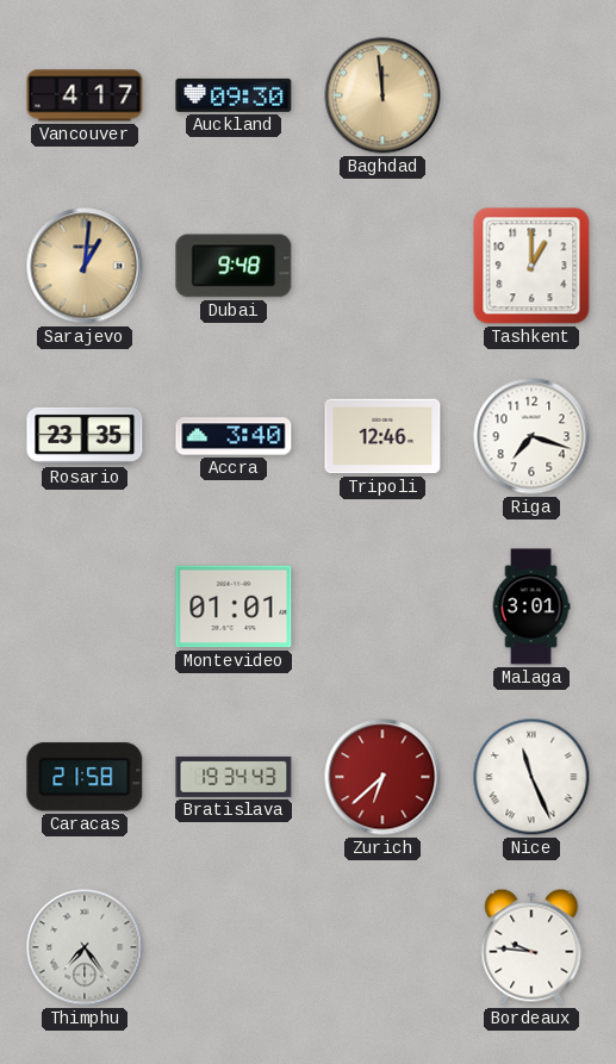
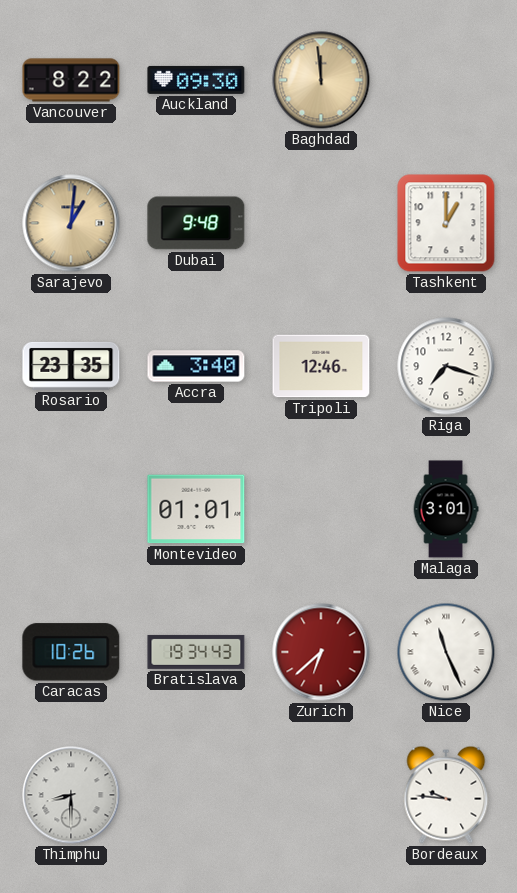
Vancouver: 4:17 -> 8:22 (71, 80)
Caracas: 21:58 -> 10:26 (71, 652)
Thimphu: 7:24 -> 8:30 (71, 795)
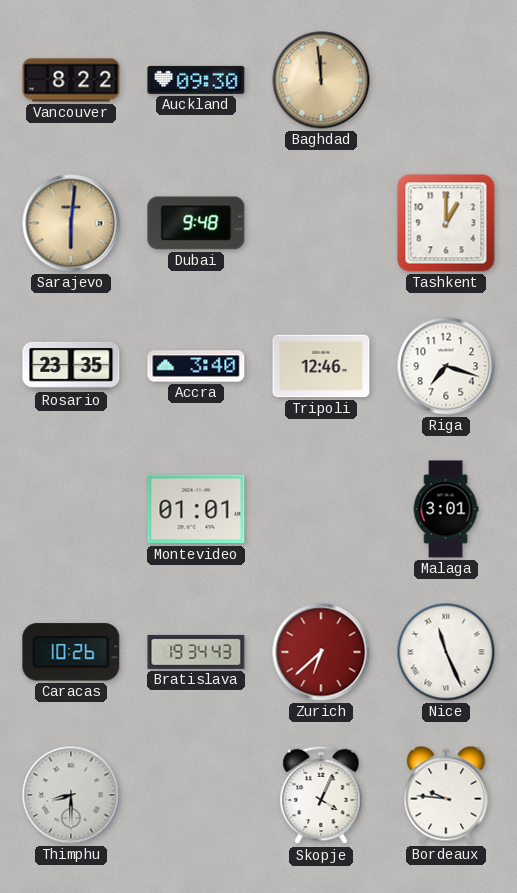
Sarajevo: 1:01 -> 6:01 (71, 223)
Skopje: none -> 4:04 (321, 795)
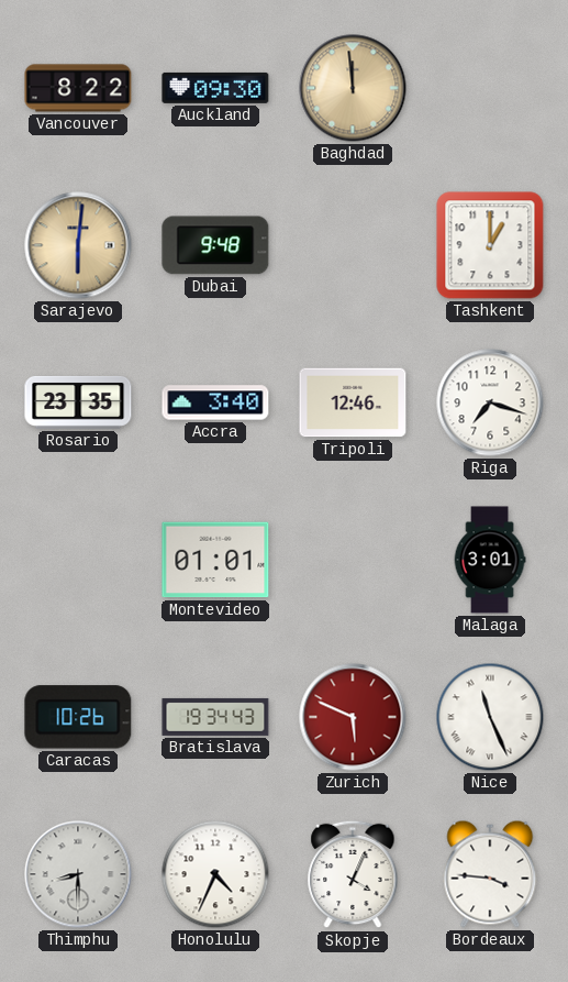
Zurich: 6:38 -> 5:49 (353, 717)
Honolulu: none -> 4:34 (215, 874)
Bordeaux: 9:46 -> 3:46 (490, 874)
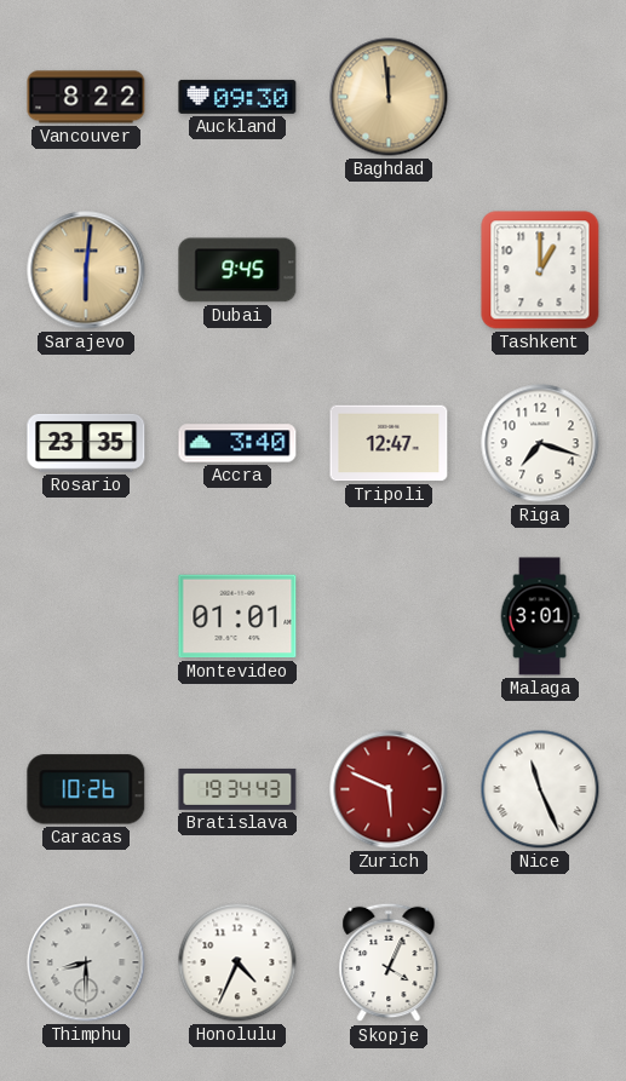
Dubai: 9:48 -> 9:45 (237, 270)
Tripoli: 12:46 -> 12:47 (389, 443)
Bordeaux: 3:46 -> none (490, 874)
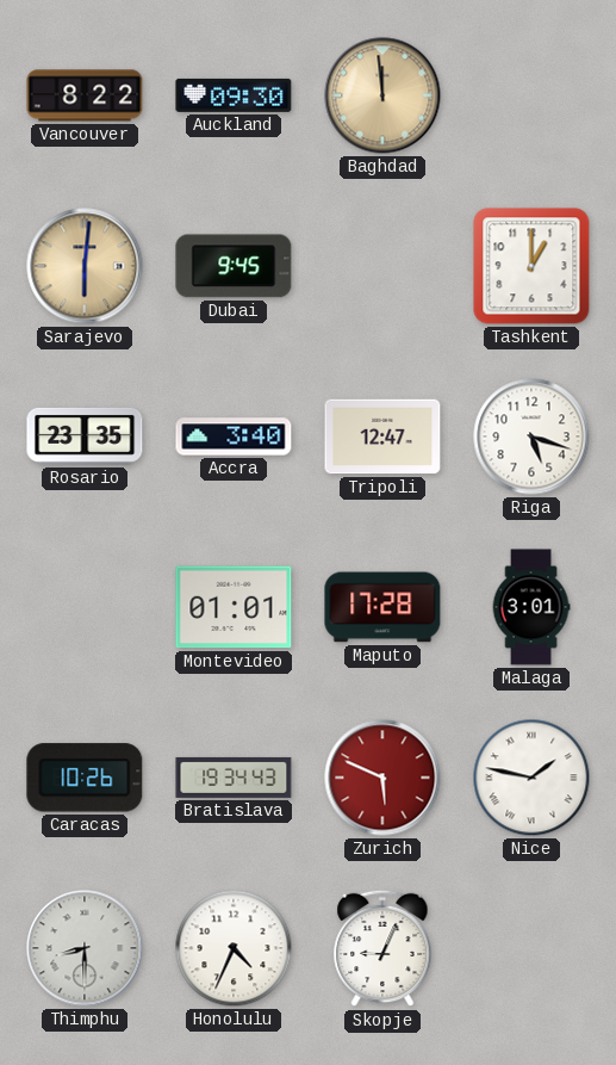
Riga: 7:18 -> 5:18 (531, 436)
Maputo: none -> 17:28 (382, 607)
Nice: 11:26 -> 1:47 (531, 778)
Skopje: 4:04 -> 9:04 (382, 948)
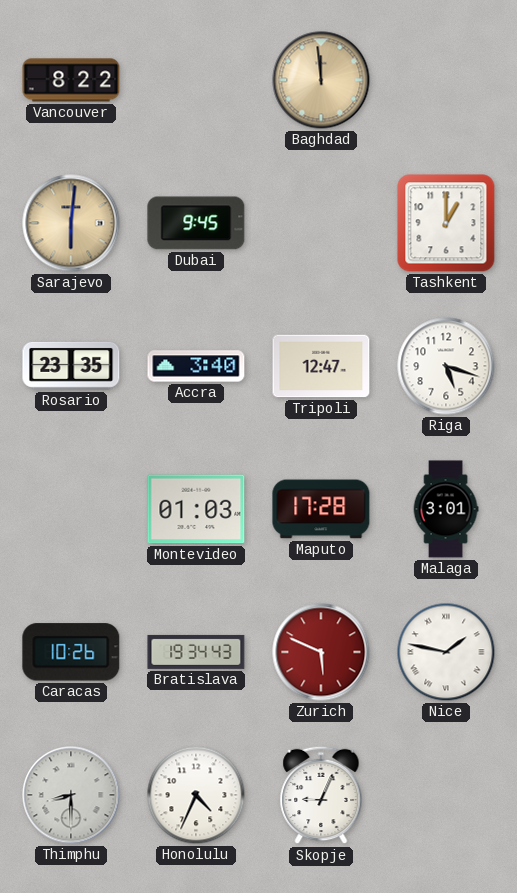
Auckland: 09:30 -> none (234, 95)
Montevideo: 01:01 -> 01:03 (196, 509)
